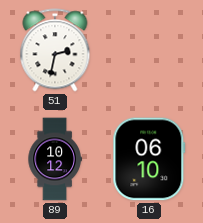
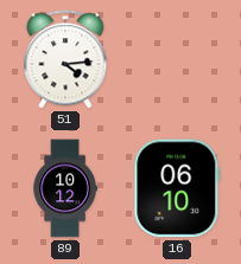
51: 2:32 -> 4:14 (65, 59)
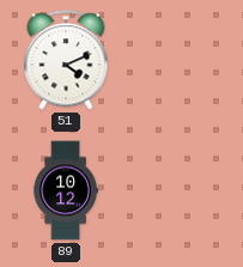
51: 4:14 -> 4:11 (66, 60)
16: 06:10 -> none (177, 188)
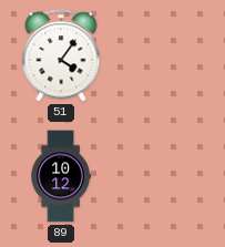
51: 4:11 -> 4:06 (61, 55)
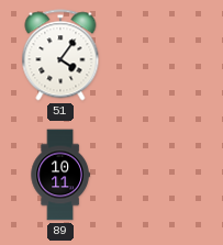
89: 10:12 -> 10:11 (60, 175)
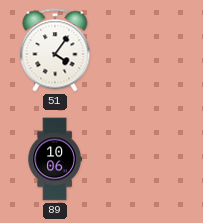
89: 10:11 -> 10:06 (55, 159)
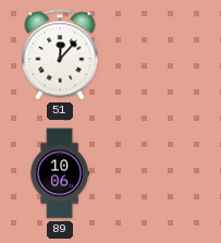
51: 4:06 -> 12:07 (60, 54)
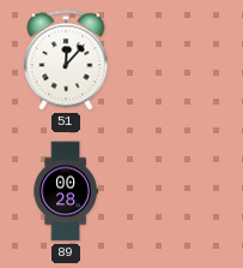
89: 10:06 -> 00:28 (66, 191)
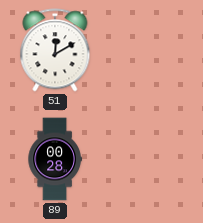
51: 12:07 -> 12:10 (55, 50)
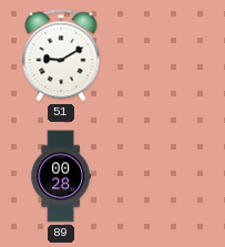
51: 12:10 -> 9:10 (61, 55)
